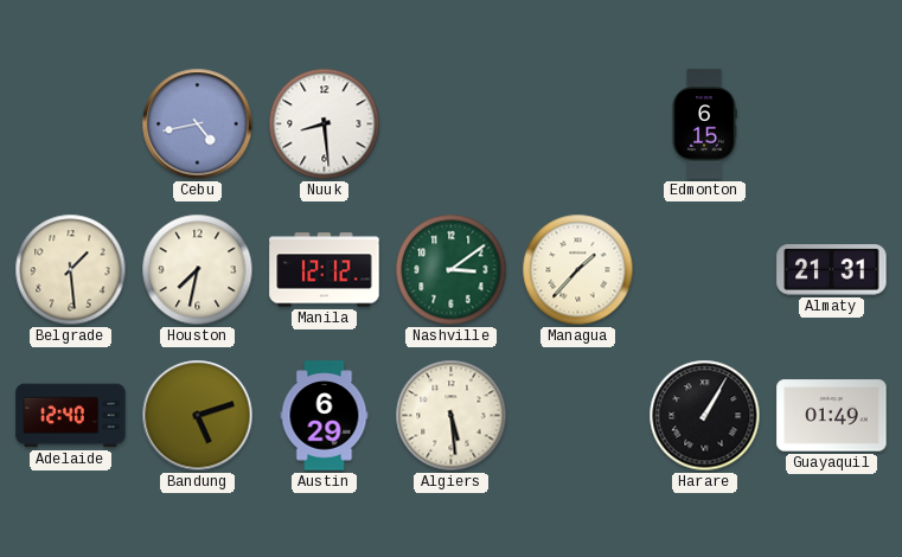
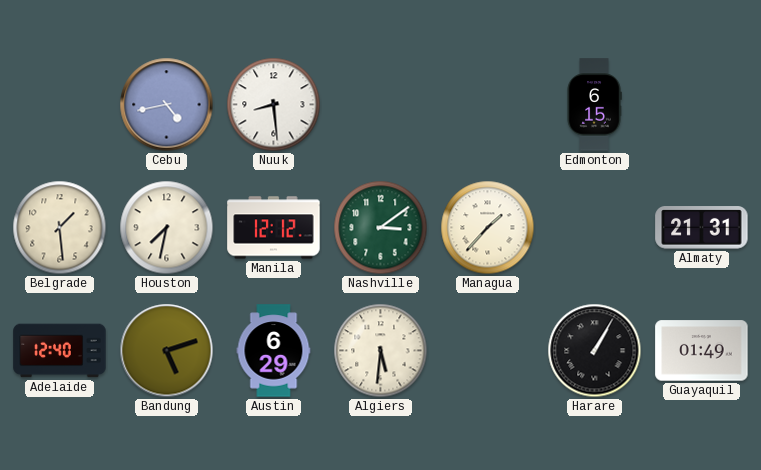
Algiers: 5:29 -> 5:31 (381, 351)
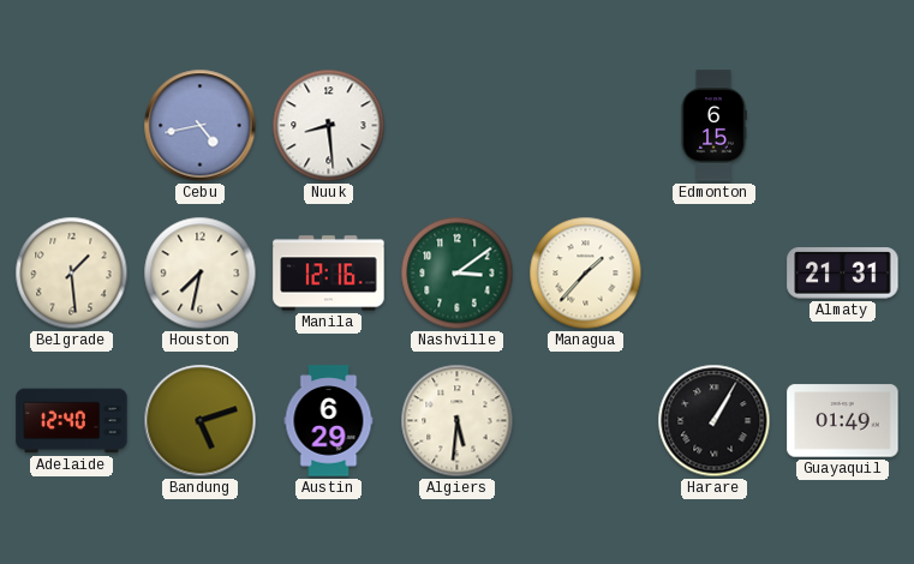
Manila: 12:12 -> 12:16 (329, 274)
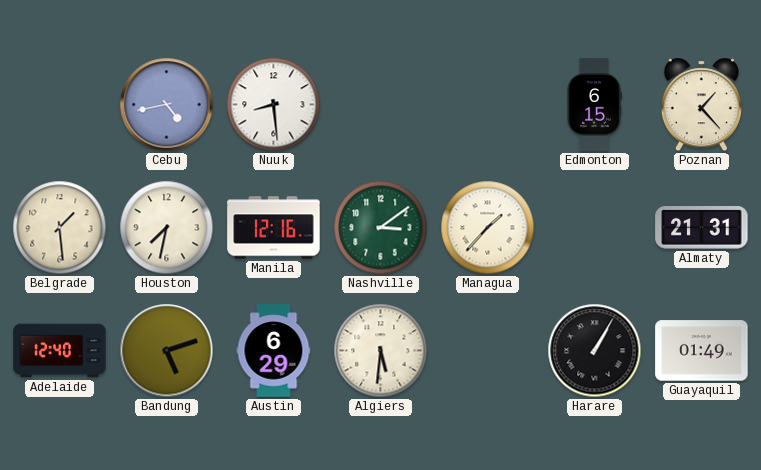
Poznan: none -> 1:23 (701, 105)
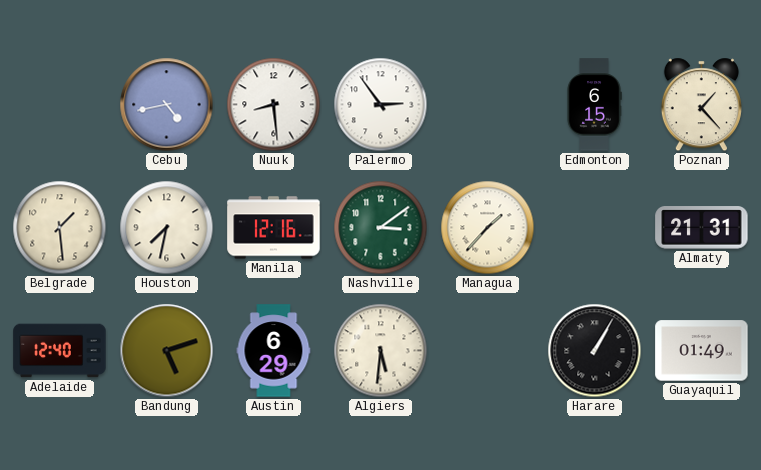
Palermo: none -> 2:54 (381, 105)
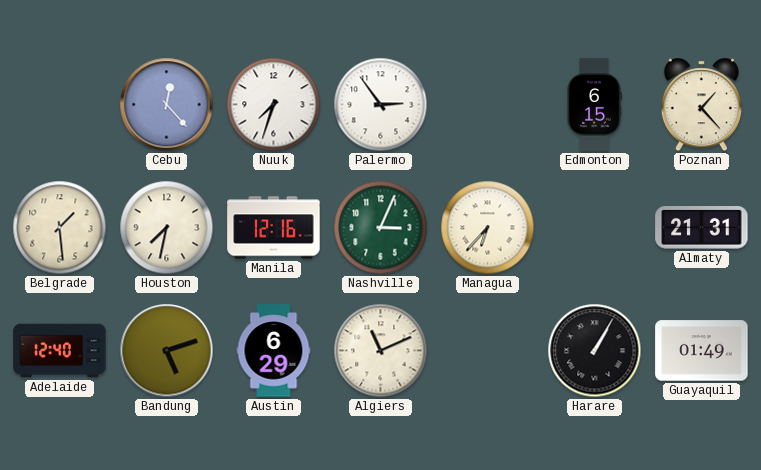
Cebu: 4:43 -> 12:23 (167, 105)
Nuuk: 8:29 -> 7:33 (274, 105)
Nashville: 3:09 -> 3:04 (381, 228)
Managua: 1:37 -> 6:37 (488, 228)
Algiers: 5:31 -> 11:11 (381, 351)
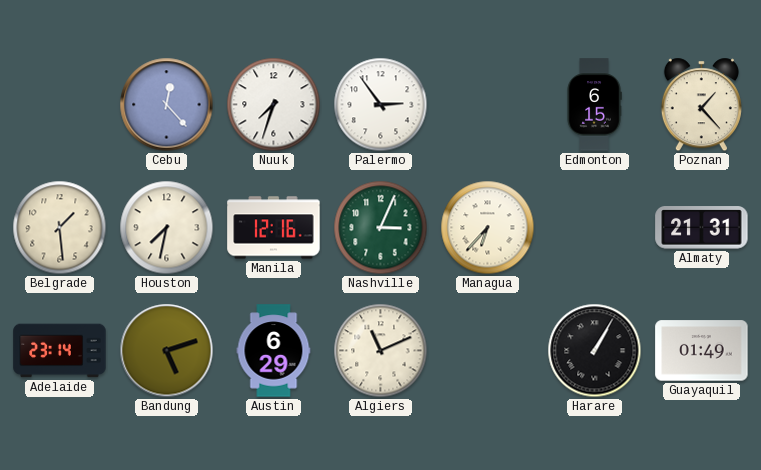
Adelaide: 12:40 -> 23:14 (60, 351)
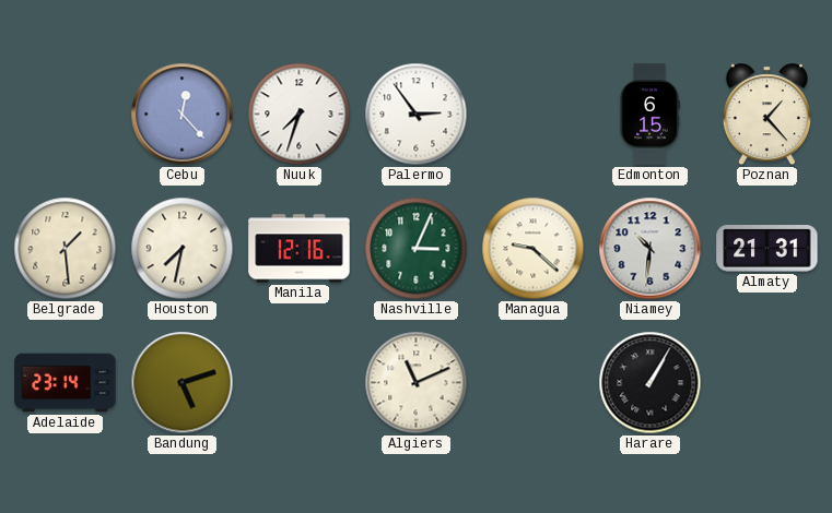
Managua: 6:37 -> 9:22 (534, 249)
Niamey: none -> 10:31 (651, 249)
Austin: 6:29 -> none (274, 351)
Guayaquil: 01:49 -> none (702, 351)
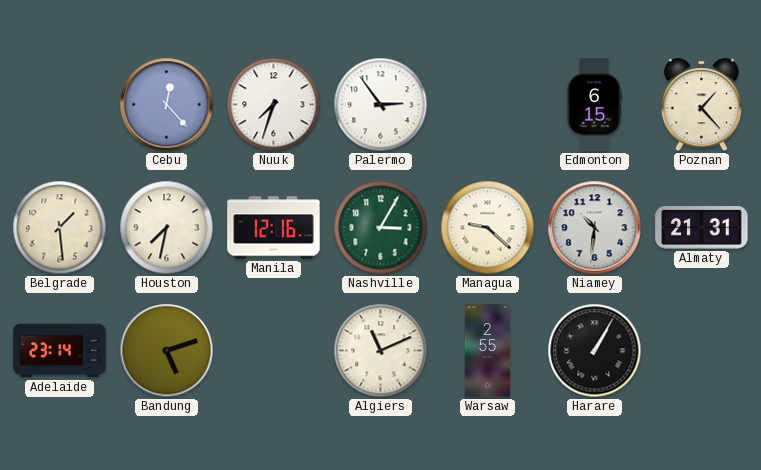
Nashville: 3:04 -> 3:05 (381, 228)
Warsaw: none -> 2:55 (488, 351)
